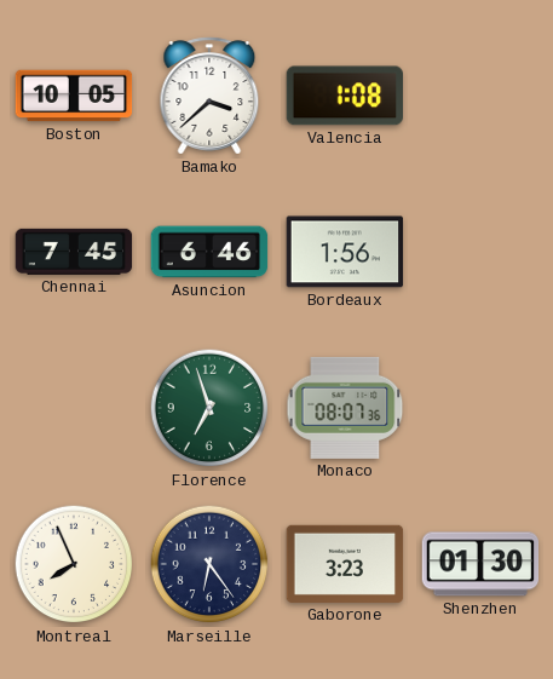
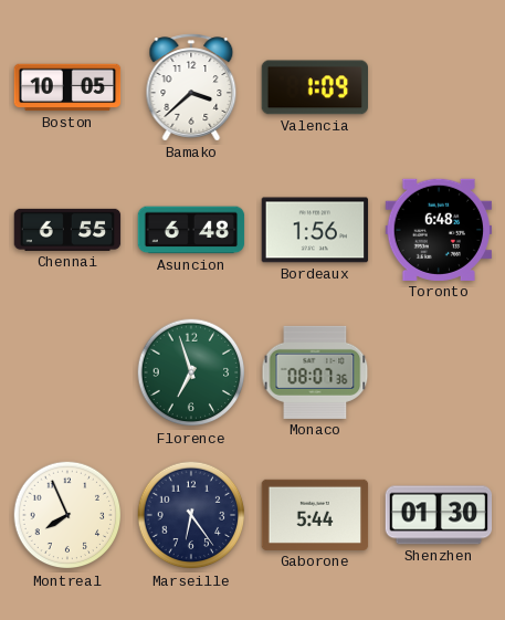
Valencia: 1:08 -> 1:09 (315, 87)
Chennai: 7:45 -> 6:55 (67, 230)
Asuncion: 6:46 -> 6:48 (191, 230)
Toronto: none -> 6:48 (439, 230)
Gaborone: 3:23 -> 5:44 (315, 515)
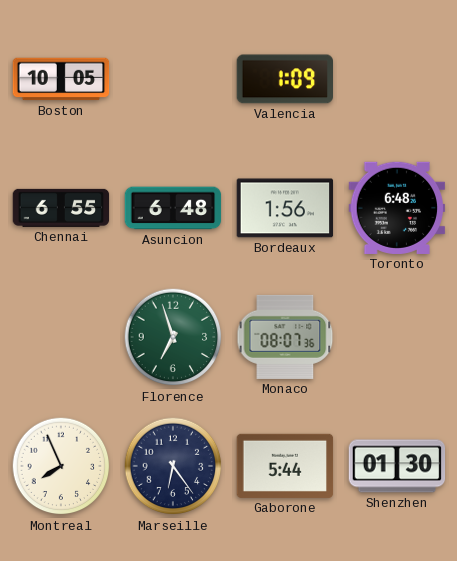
Bamako: 3:38 -> none (191, 87)
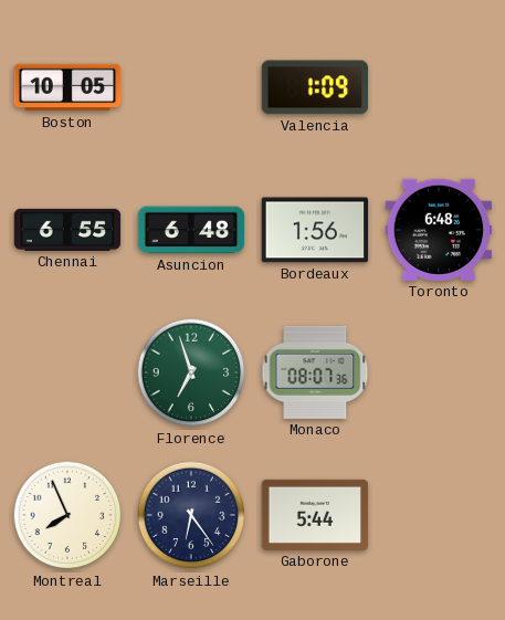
Shenzhen: 01:30 -> none (397, 466)
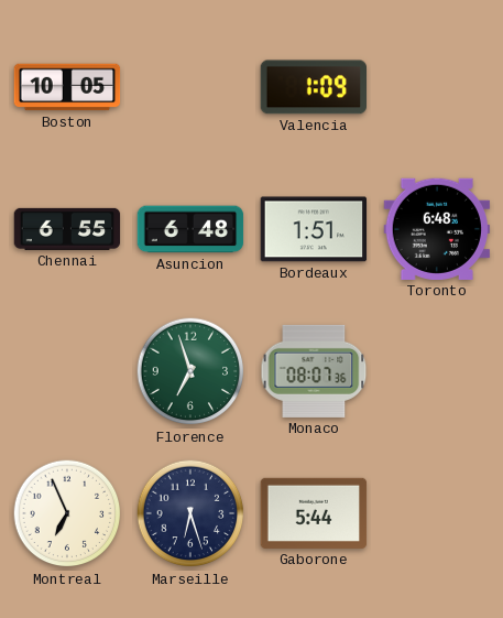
Bordeaux: 1:56 -> 1:51 (314, 229)
Montreal: 7:56 -> 6:56 (67, 513)
Marseille: 6:24 -> 6:27 (190, 513)
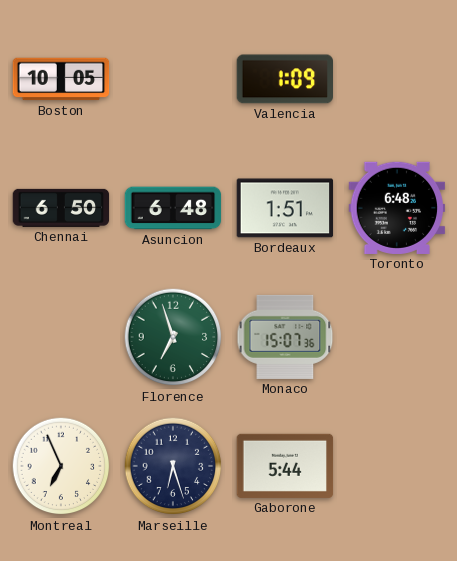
Chennai: 6:55 -> 6:50 (61, 208)
Monaco: 08:07 -> 15:07 (285, 337)
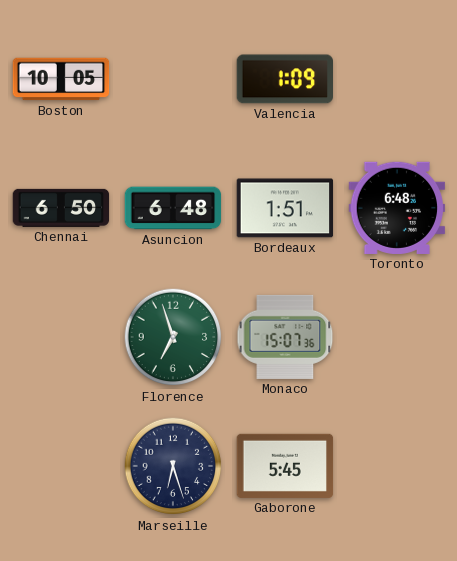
Montreal: 6:56 -> none (61, 466)
Gaborone: 5:44 -> 5:45 (285, 466)
